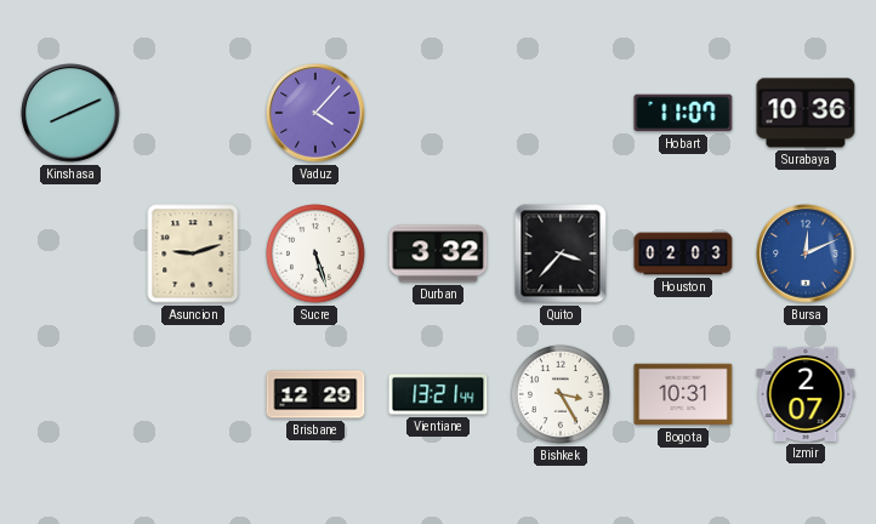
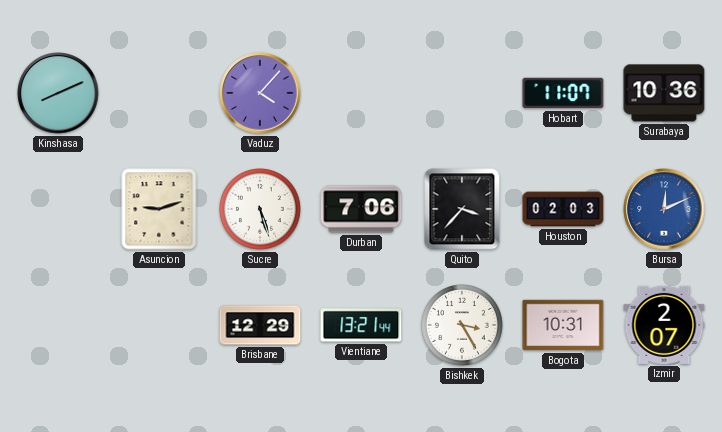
Durban: 3:32 -> 7:06 (361, 209)
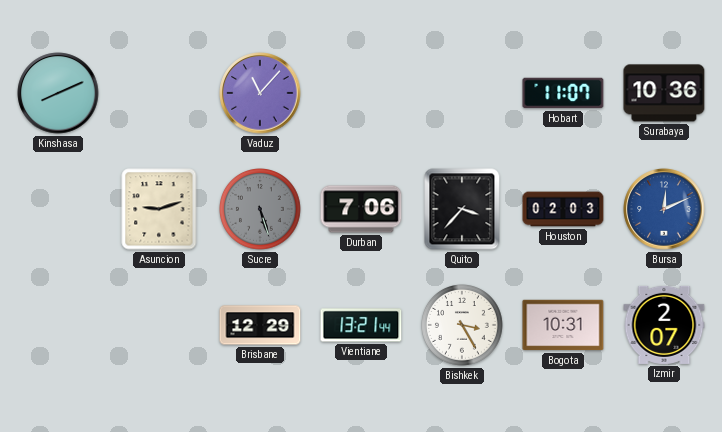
Vaduz: 4:07 -> 11:07 (260, 93)
Sucre dial: white -> grey (261, 210)
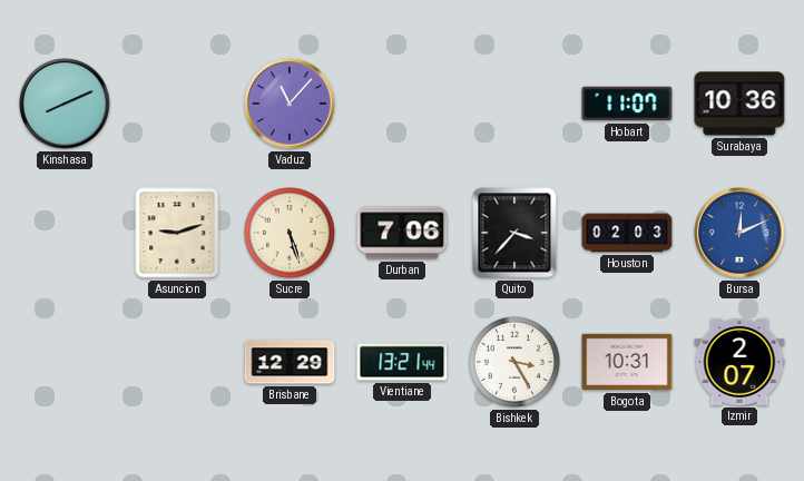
Sucre dial: grey -> cream (291, 234)
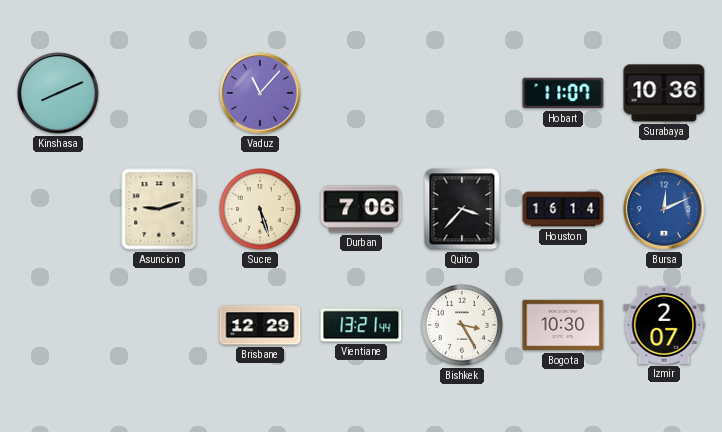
Houston: 02:03 -> 16:14 (563, 209)
Bogota: 10:31 -> 10:30 (563, 325)
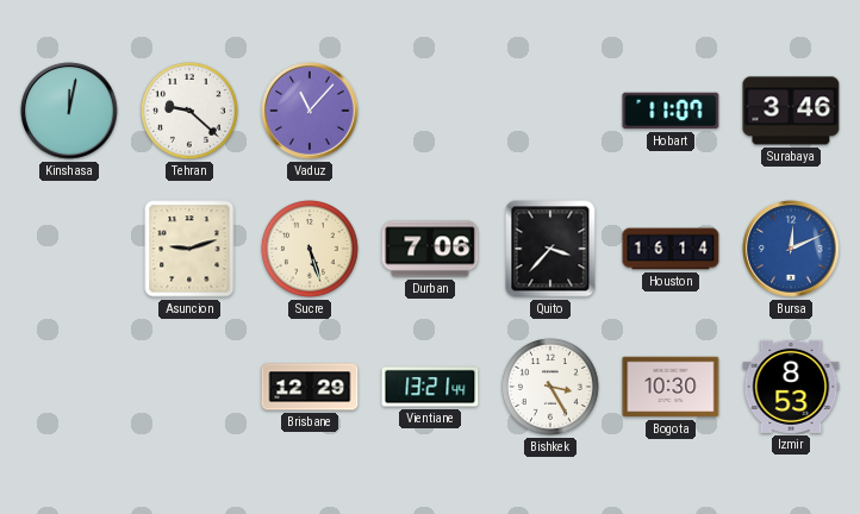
Kinshasa: 8:11 -> 12:02 (69, 111)
Tehran: none -> 9:22 (191, 112)
Surabaya: 10:36 -> 3:46 (791, 111)
Izmir: 2:07 -> 8:53 (791, 387)
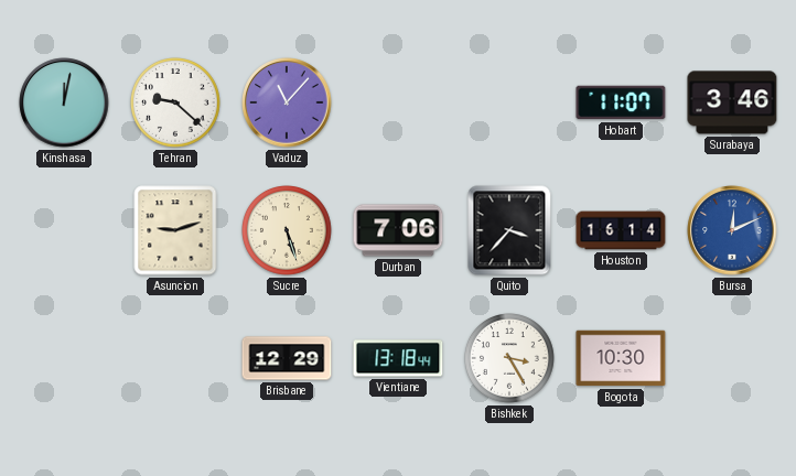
Vientiane: 13:21 -> 13:18 (398, 358)
Izmir: 8:53 -> none (791, 387)
